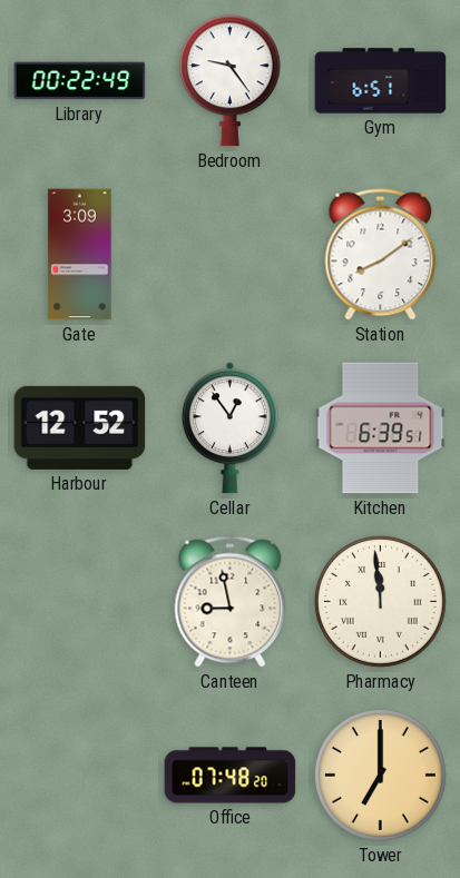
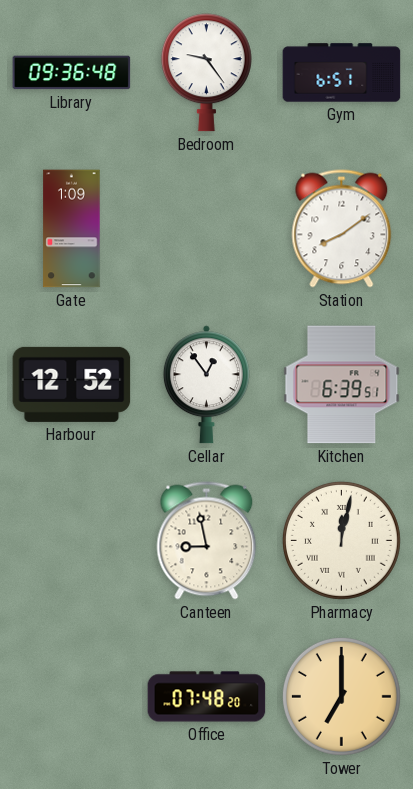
Library: 00:22 -> 09:36 (72, 73)
Gate: 3:09 -> 1:09 (72, 229)
Pharmacy: 11:59 -> 12:02 (341, 540)
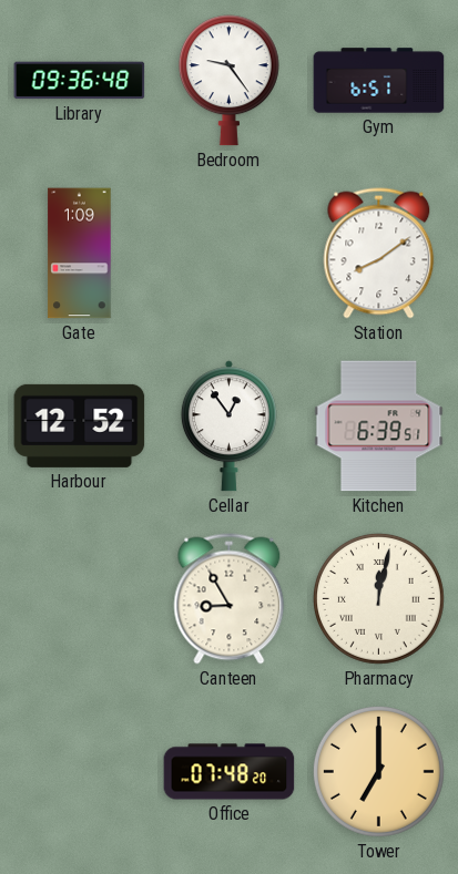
Canteen: 8:58 -> 8:55 (230, 599)
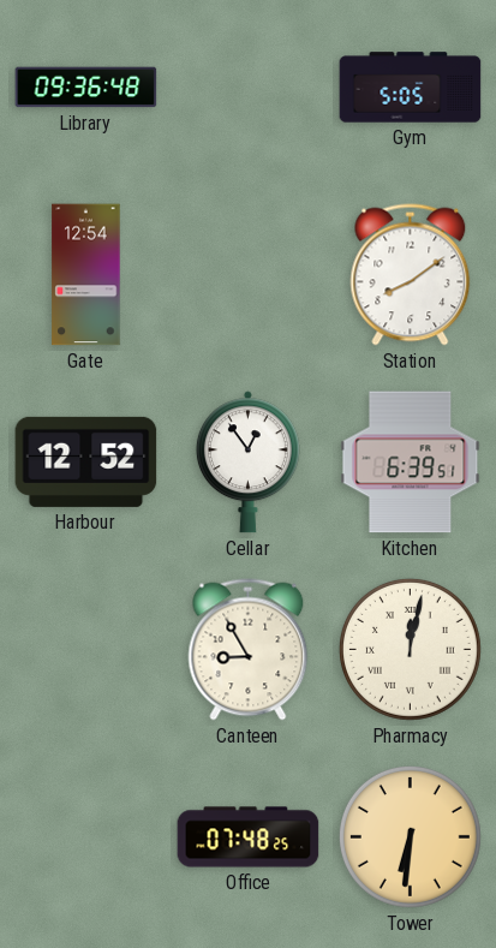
Bedroom: 9:24 -> none (228, 81)
Gym: 6:51 -> 5:05 (411, 88)
Gate: 1:09 -> 12:54 (86, 275)
Office: 07:48:20 -> 07:48:25 (249, 837)
Tower: 7:00 -> 6:31 (410, 836)
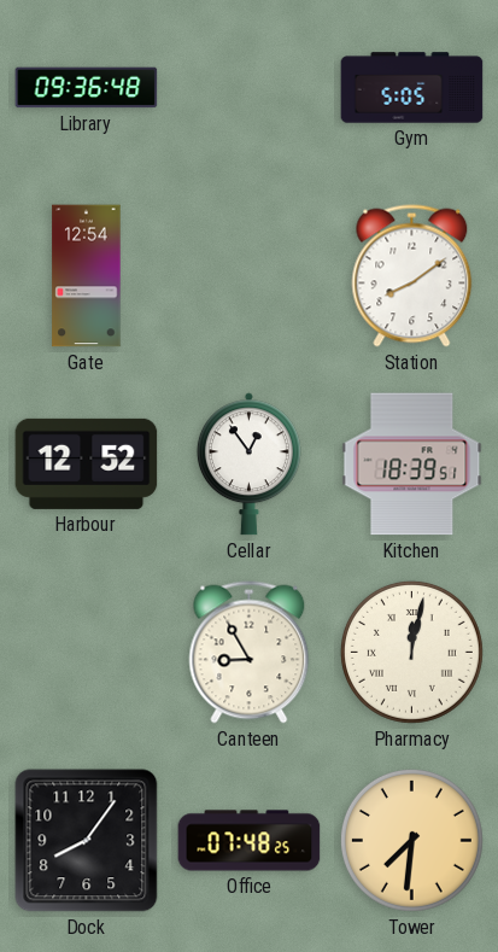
Kitchen: 6:39 -> 18:39 (412, 465)
Dock: none -> 8:06 (87, 841)
Tower: 6:31 -> 7:31 (411, 840)
